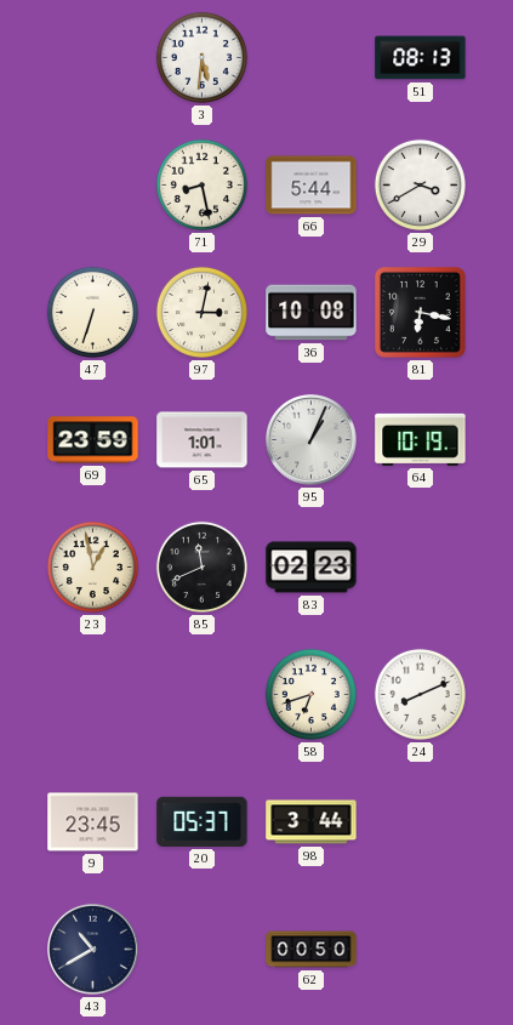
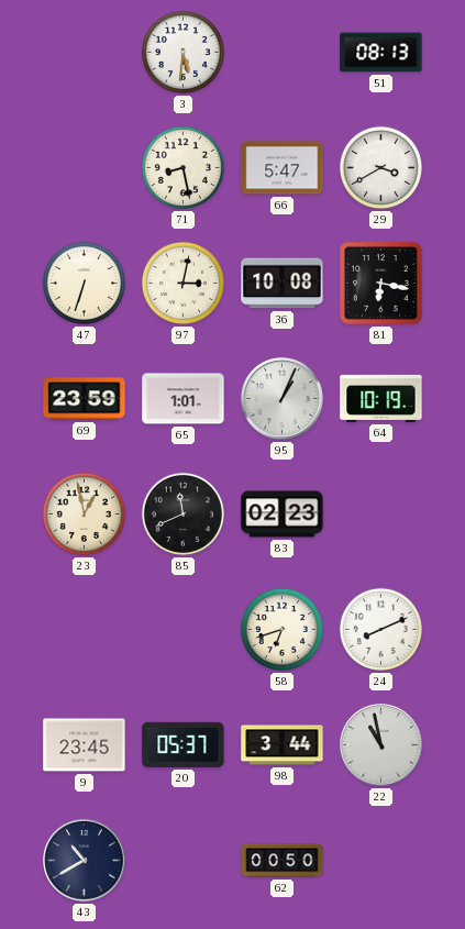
66: 5:44 -> 5:47 (283, 168)
22: none -> 10:58 (381, 745)
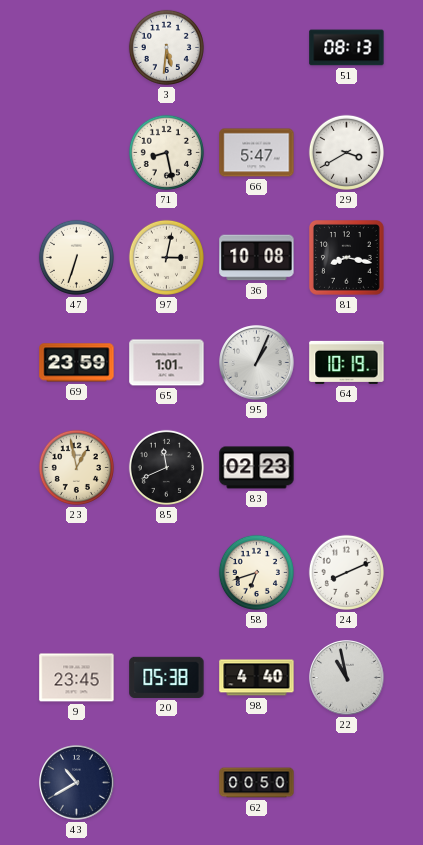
81: 6:17 -> 8:17 (347, 258)
20: 05:37 -> 05:38 (167, 677)
98: 3:44 -> 4:40 (257, 678)
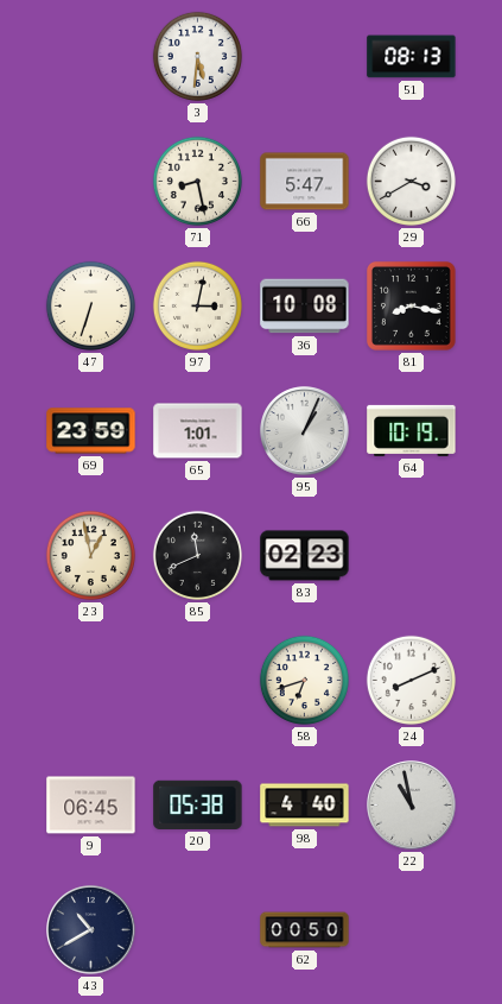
9: 23:45 -> 06:45 (91, 806)
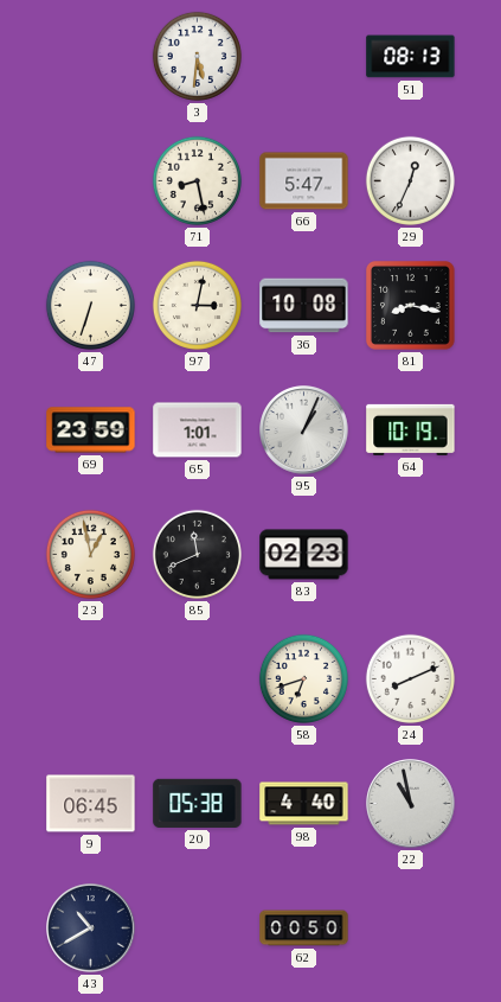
29: 3:40 -> 12:34 (410, 180)
